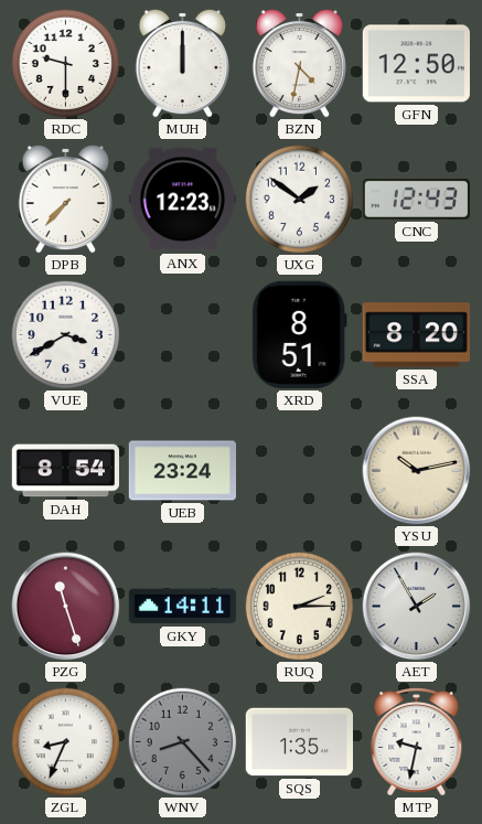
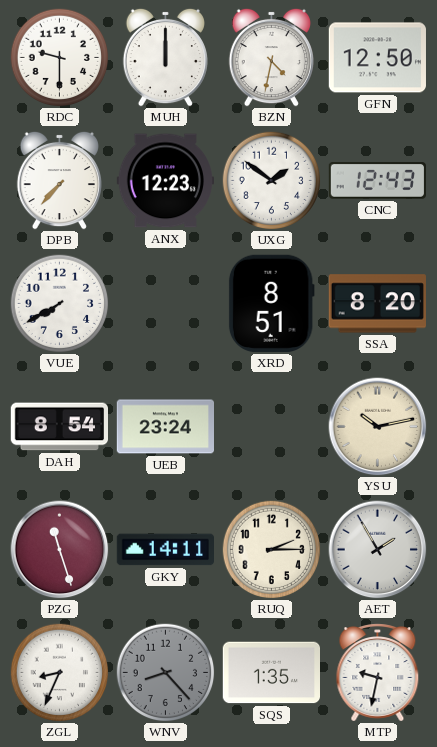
VUE: 3:40 -> 7:40 (60, 304)
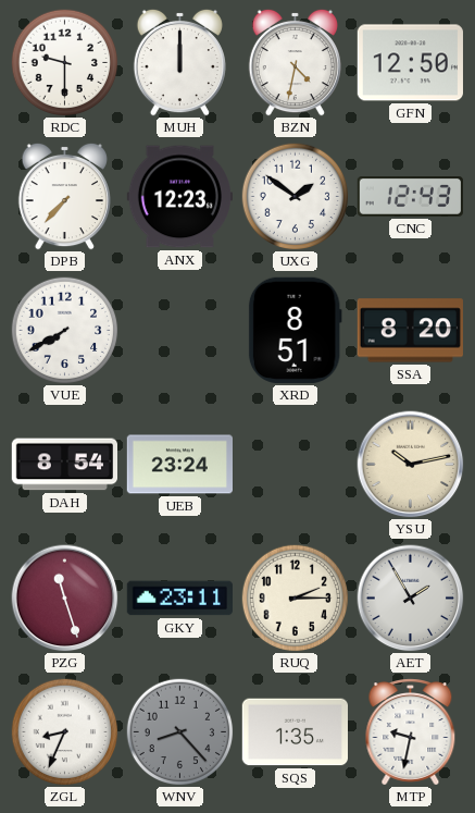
GKY: 14:11 -> 23:11 (179, 599)
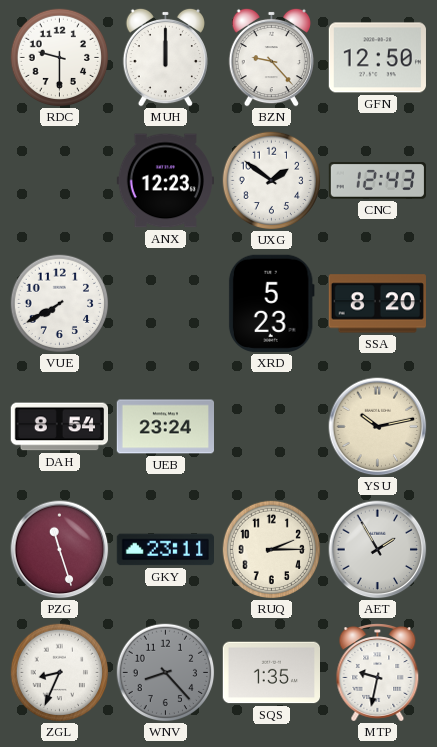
BZN: 4:32 -> 9:23 (271, 57)
DPB: 7:37 -> none (64, 196)
XRD: 8:51 -> 5:23 (271, 303)
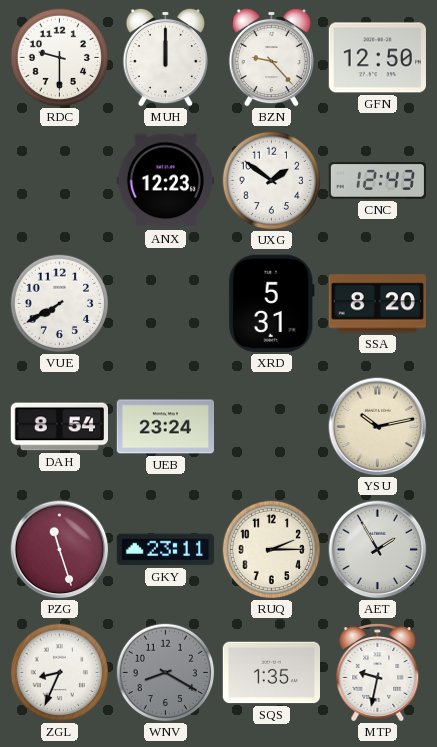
XRD: 5:23 -> 5:31 (271, 303)
WNV: 8:23 -> 8:20 (166, 673)
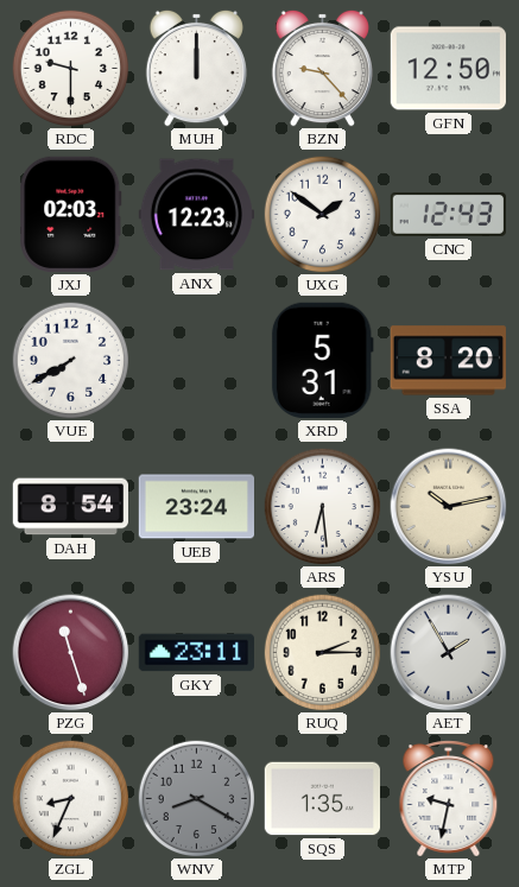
JXJ: none -> 02:03 (71, 214)
ARS: none -> 6:29 (323, 507)
